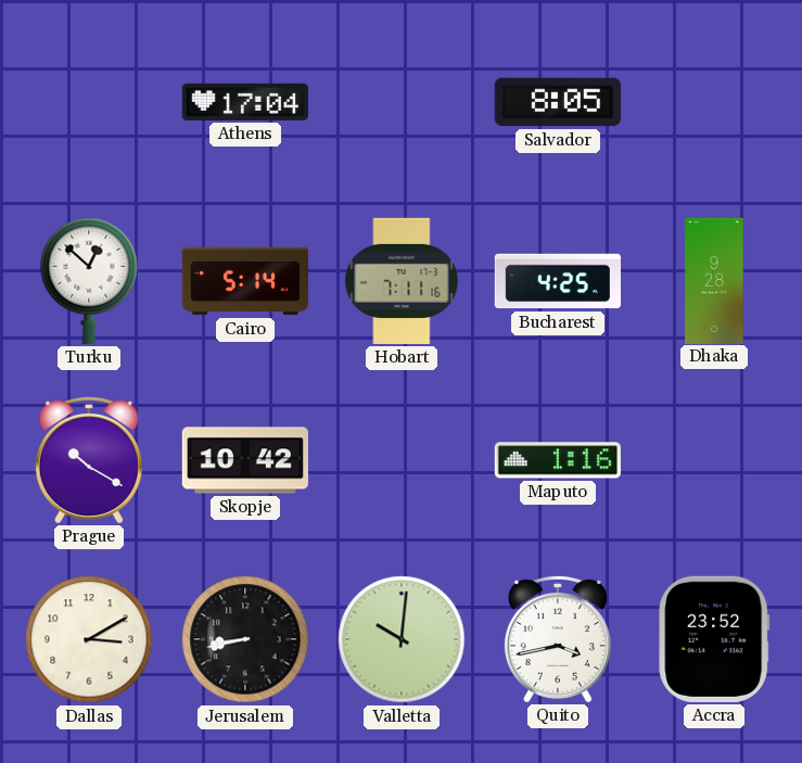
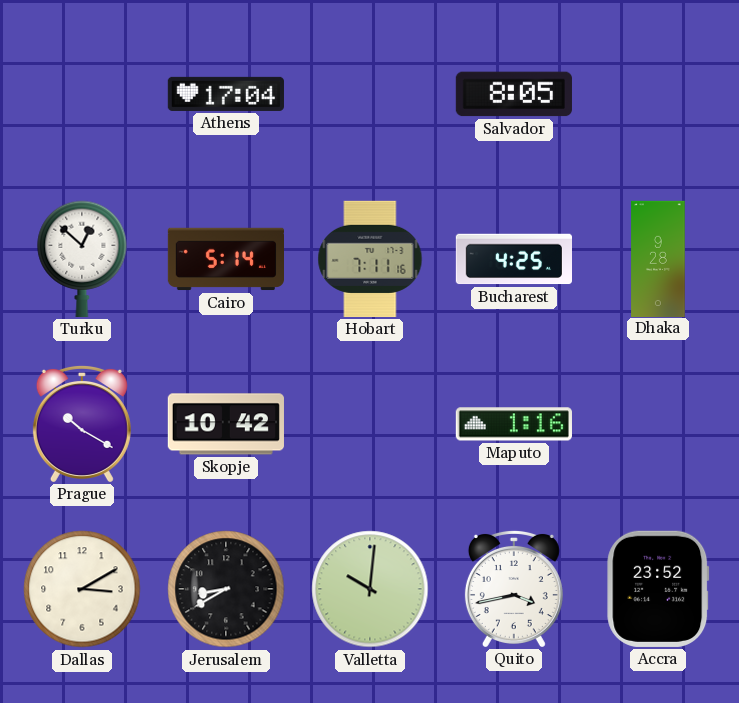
Jerusalem: 8:43 -> 8:40 (226, 589)
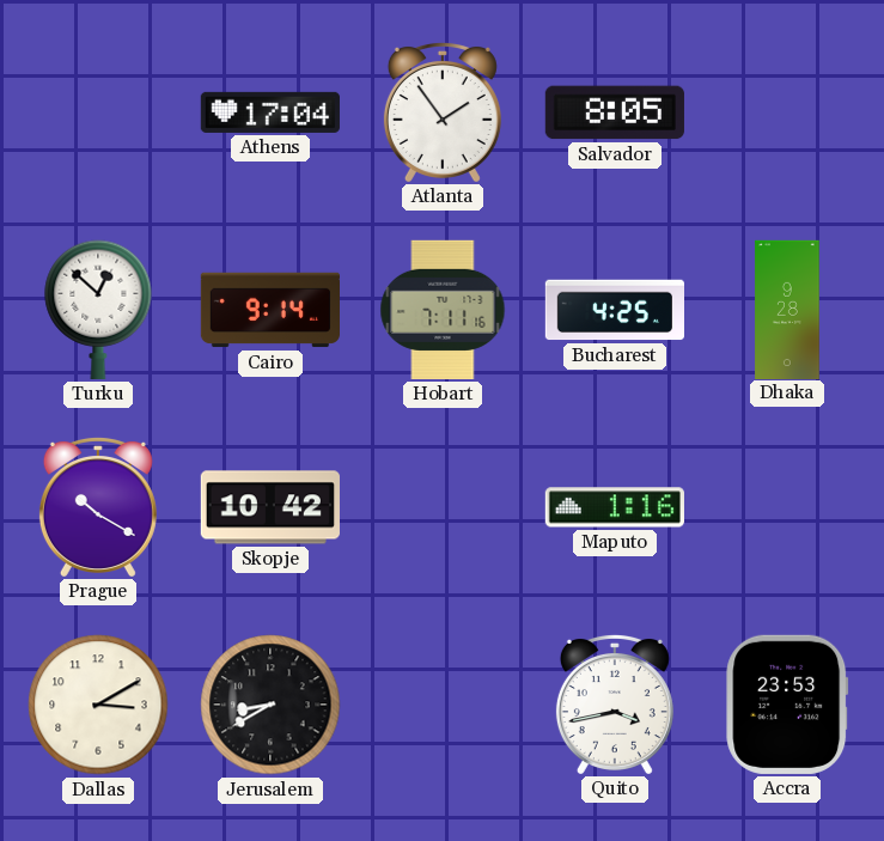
Atlanta: none -> 1:54 (443, 111)
Cairo: 5:14 -> 9:14 (269, 310)
Valletta: 10:01 -> none (370, 589)
Accra: 23:52 -> 23:53 (787, 705)
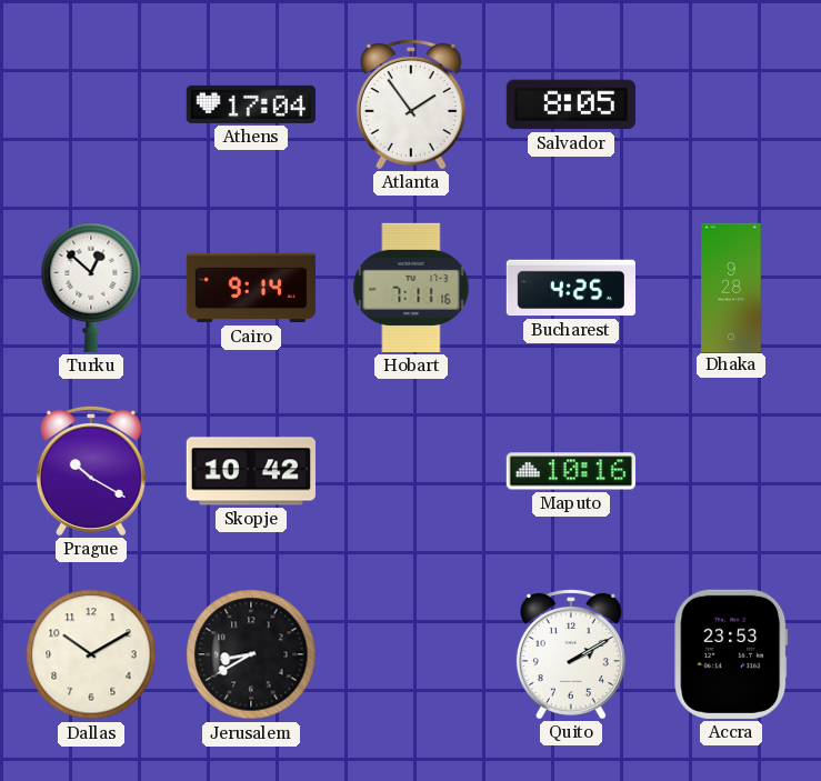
Maputo: 1:16 -> 10:16 (571, 471)
Dallas: 3:10 -> 10:10 (91, 654)
Quito: 3:43 -> 2:10 (571, 653)
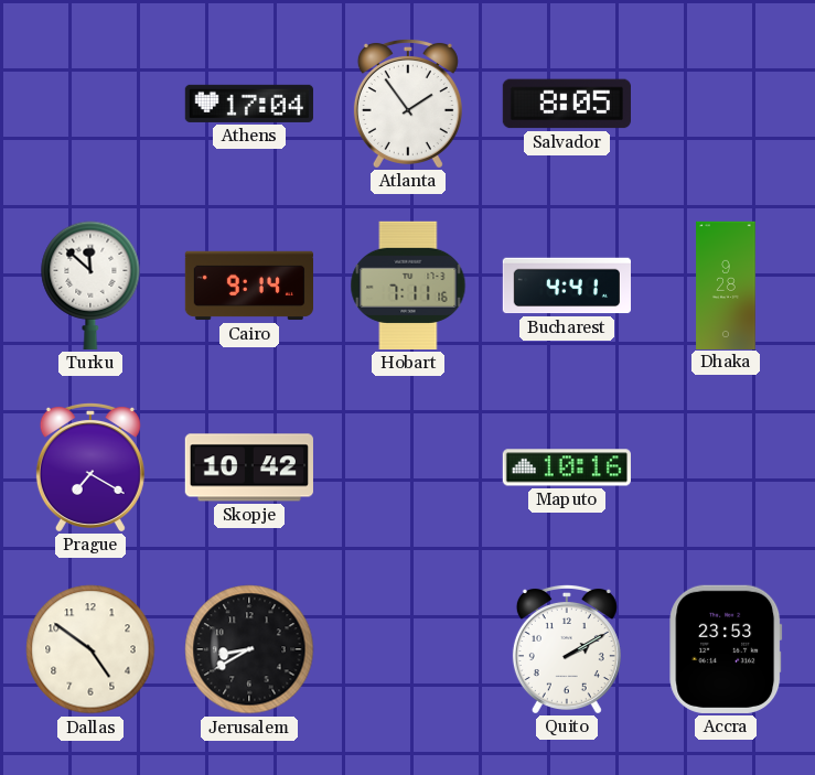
Turku: 12:52 -> 11:52 (90, 286)
Bucharest: 4:25 -> 4:41 (566, 286)
Prague: 10:20 -> 7:20 (90, 466)
Dallas: 10:10 -> 4:51 (90, 649)
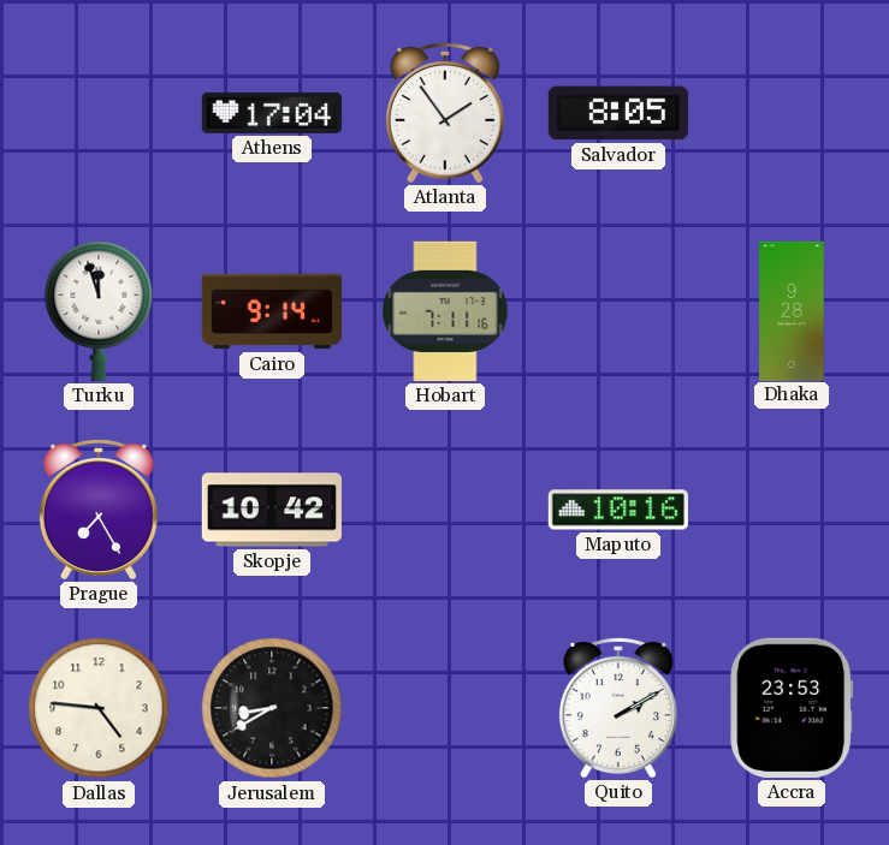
Turku: 11:52 -> 11:57 (99, 311)
Bucharest: 4:41 -> none (566, 286)
Prague: 7:20 -> 7:25 (99, 508)
Dallas: 4:51 -> 4:46 (99, 708)
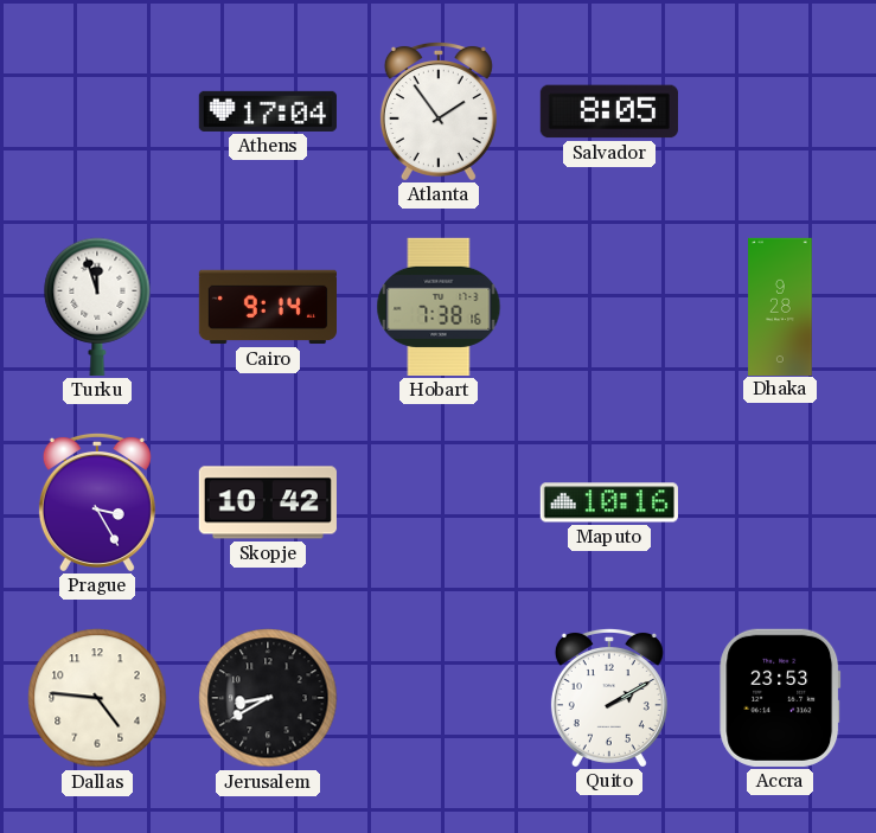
Hobart: 7:11 -> 7:38 (439, 307)
Prague: 7:25 -> 3:25 (97, 501)
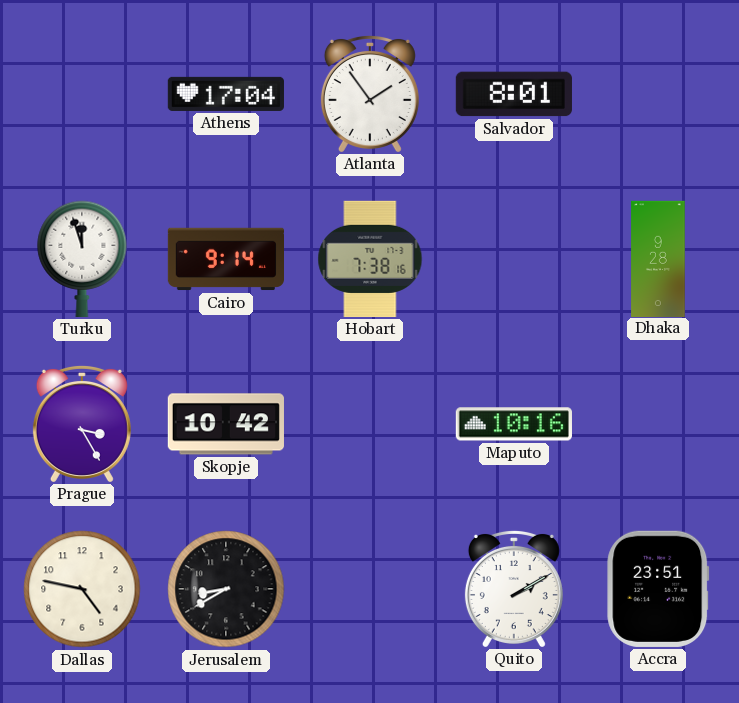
Salvador: 8:05 -> 8:01 (514, 94)
Dallas: 4:46 -> 4:47 (82, 589)
Accra: 23:53 -> 23:51 (658, 589)
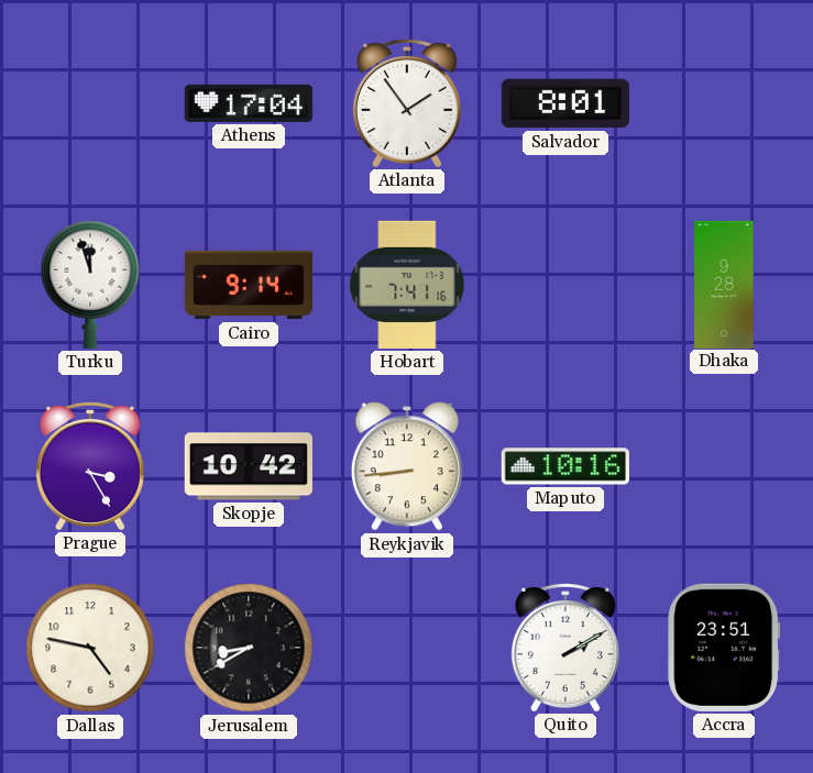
Hobart: 7:38 -> 7:41 (407, 285)
Reykjavik: none -> 8:44 (407, 466)
